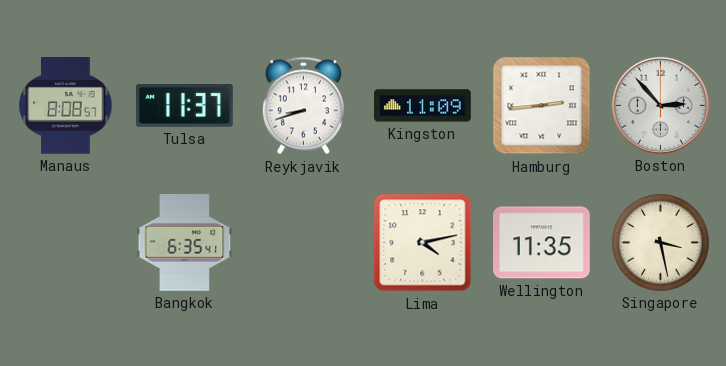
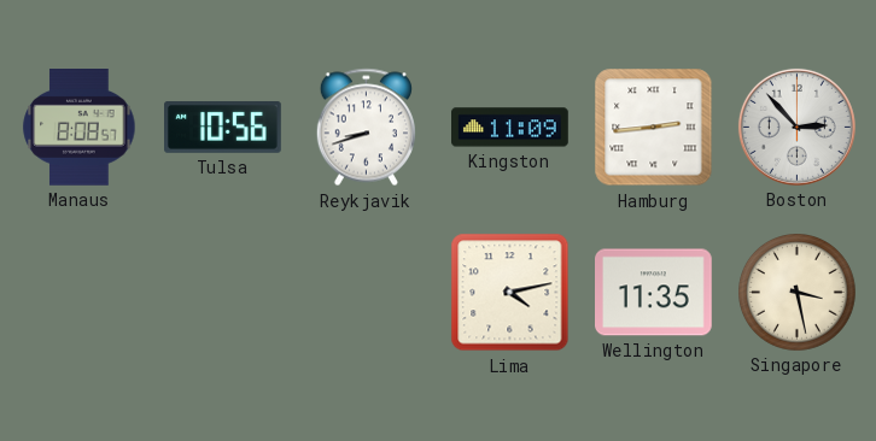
Tulsa: 11:37 -> 10:56 (223, 128)
Bangkok: 6:35 -> none (185, 243)
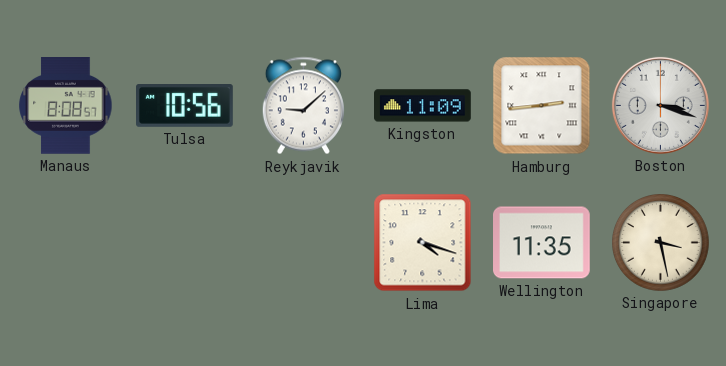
Reykjavik: 8:42 -> 9:08 (303, 106)
Boston: 2:53 -> 3:18 (660, 105)
Lima: 4:13 -> 4:18 (423, 243)
